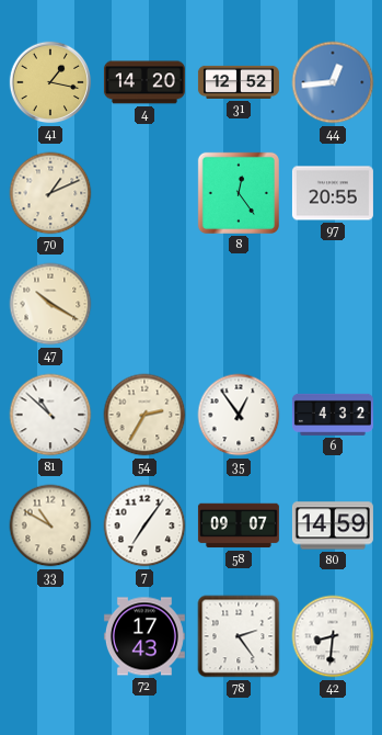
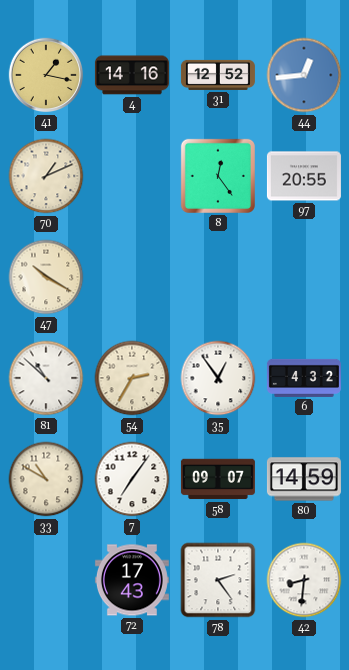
4: 14:20 -> 14:16 (132, 75)
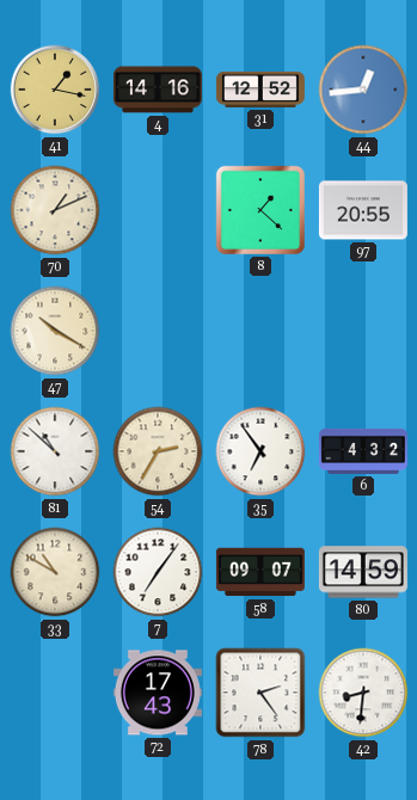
8: 12:24 -> 1:22 (260, 210)
35: 12:54 -> 6:54 (260, 451)
